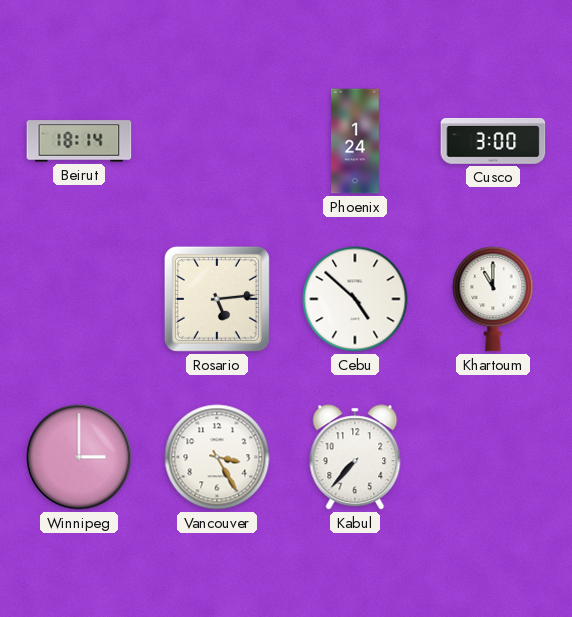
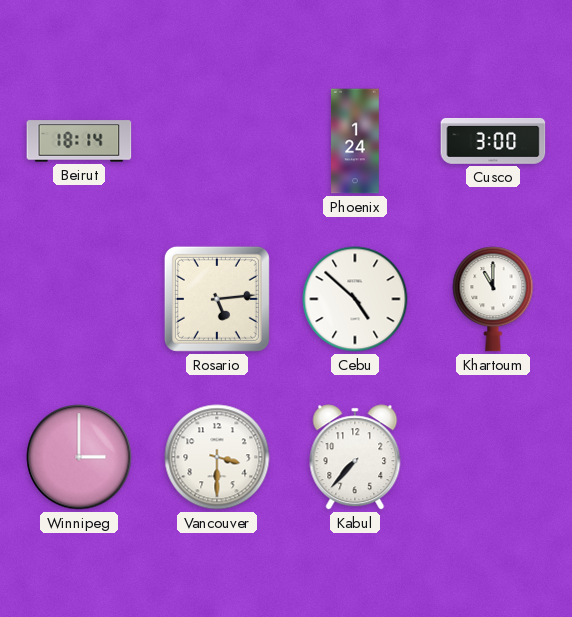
Vancouver: 3:25 -> 3:30 (217, 457)
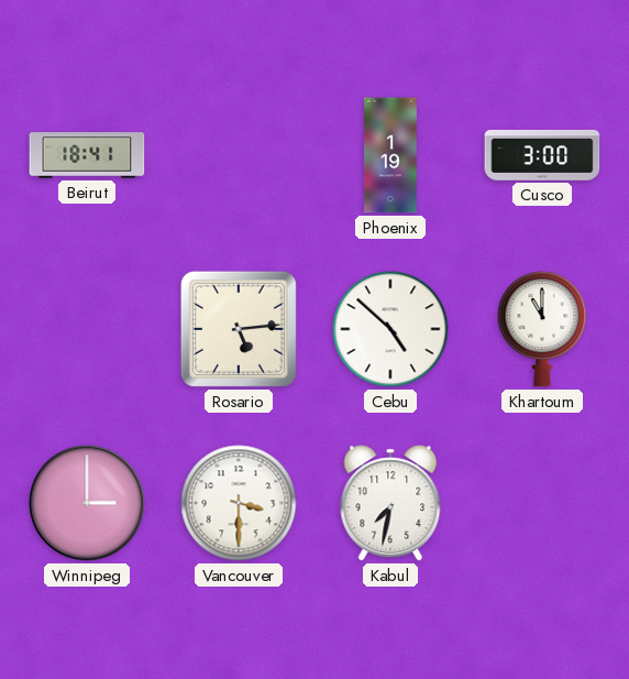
Beirut: 18:14 -> 18:41 (87, 155)
Phoenix: 1:24 -> 1:19 (390, 155)
Kabul: 7:37 -> 7:32 (390, 503)
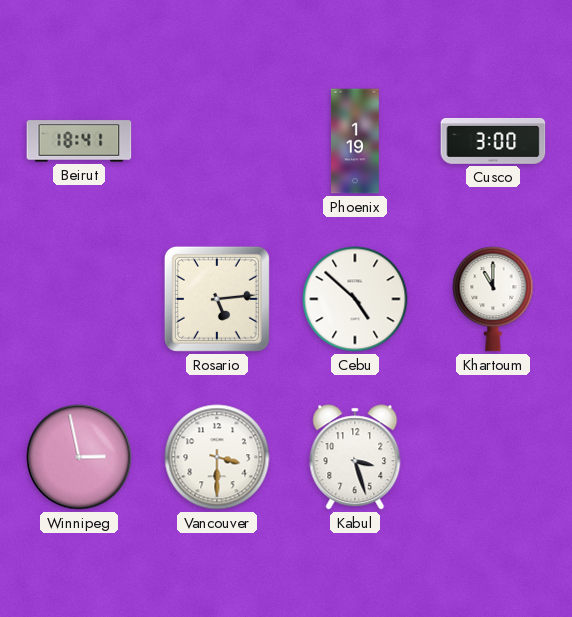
Winnipeg: 3:00 -> 2:58 (79, 457)
Kabul: 7:32 -> 3:27 (355, 457)
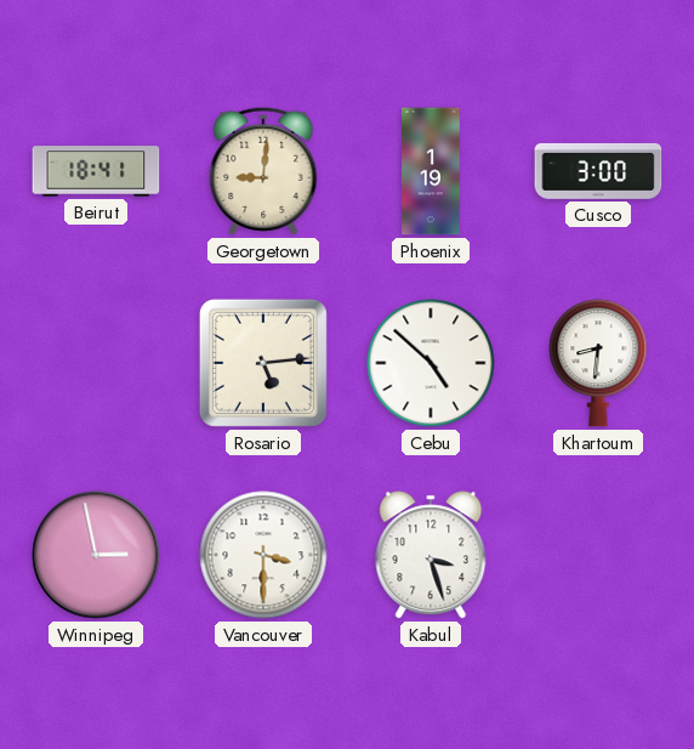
Georgetown: none -> 9:01 (263, 171)
Khartoum: 11:00 -> 8:31 (598, 363)
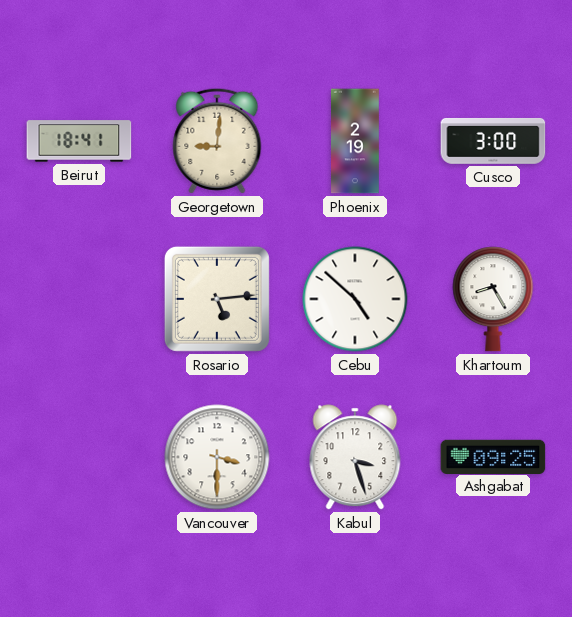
Phoenix: 1:19 -> 2:19 (355, 141)
Khartoum: 8:31 -> 8:25 (493, 299)
Winnipeg: 2:58 -> none (96, 555)
Ashgabat: none -> 09:25 (493, 456)
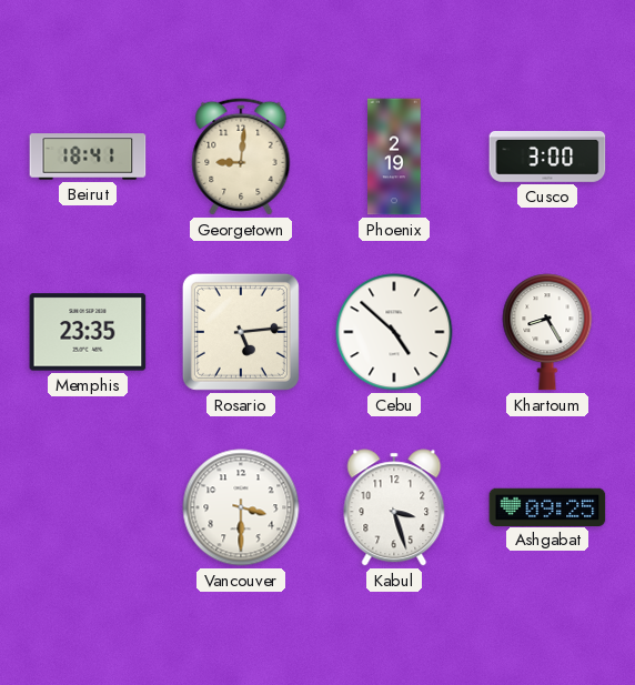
Memphis: none -> 23:35 (88, 332)
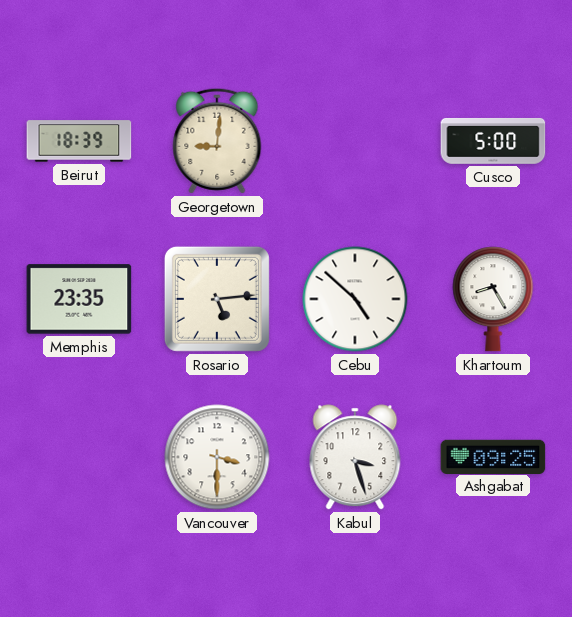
Beirut: 18:41 -> 18:39 (79, 141)
Phoenix: 2:19 -> none (394, 157)
Cusco: 3:00 -> 5:00 (493, 141)
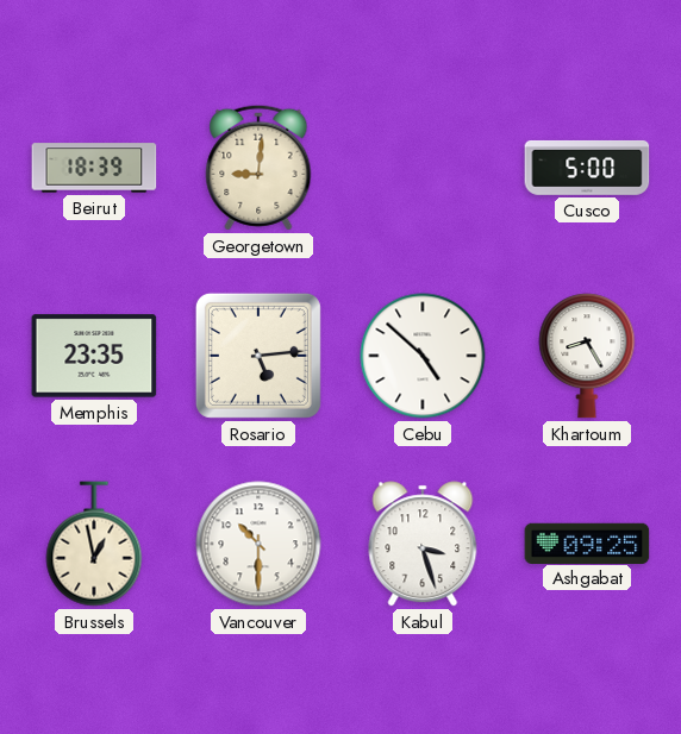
Brussels: none -> 12:58 (94, 544)
Vancouver: 3:30 -> 10:30 (258, 544)
